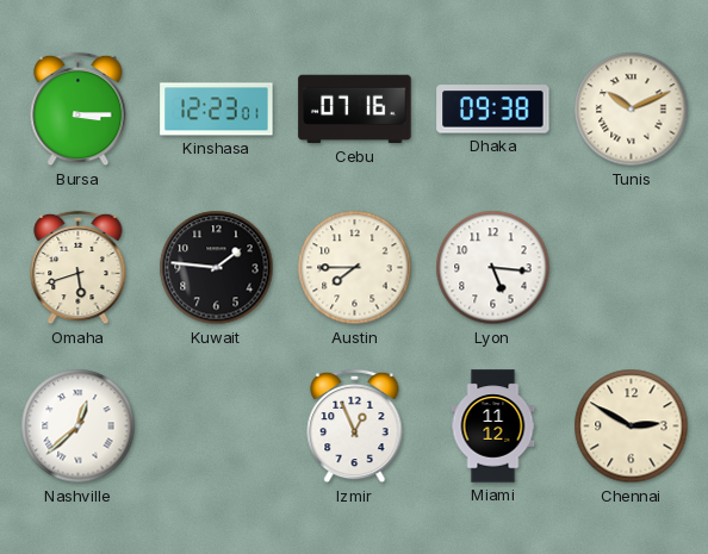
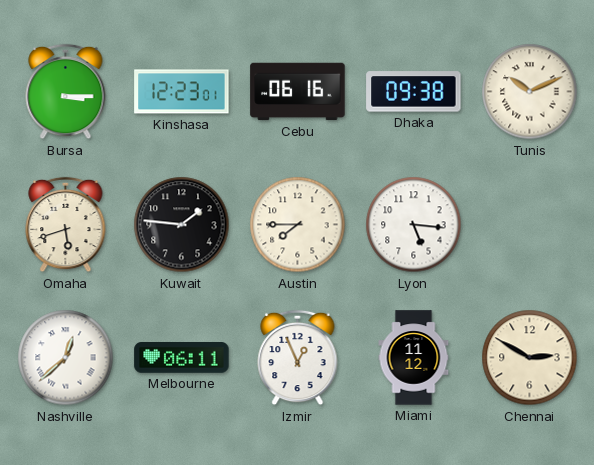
Cebu: 07:16 -> 06:16 (298, 92)
Melbourne: none -> 06:11 (182, 358)
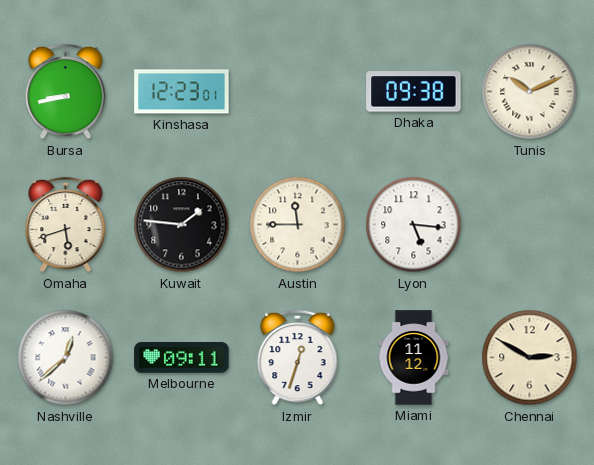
Bursa: 3:15 -> 8:43 (66, 92)
Cebu: 06:16 -> none (298, 92)
Austin: 7:45 -> 11:45 (298, 225)
Melbourne: 06:11 -> 09:11 (182, 358)
Izmir: 12:56 -> 12:33 (298, 358)
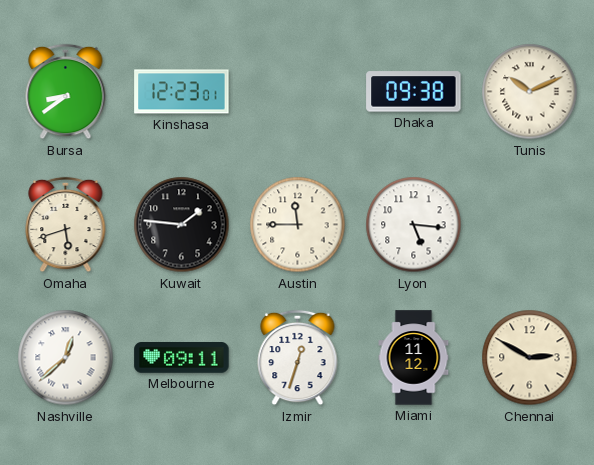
Bursa: 8:43 -> 8:39 (66, 92)
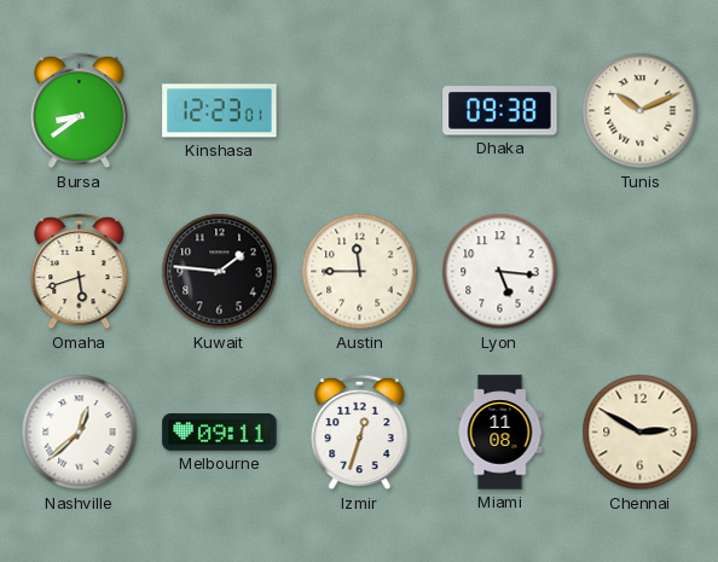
Miami: 11:12 -> 11:08 (500, 433)
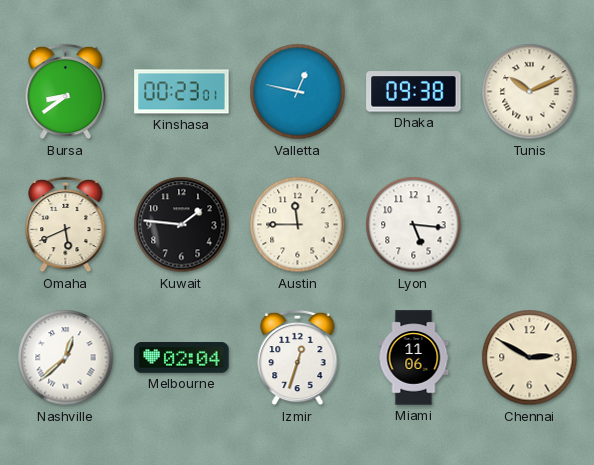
Kinshasa: 12:23 -> 00:23 (182, 92)
Valletta: none -> 12:47 (298, 92)
Omaha: 5:42 -> 5:41 (66, 225)
Melbourne: 09:11 -> 02:04 (182, 358)
Miami: 11:08 -> 11:06 (414, 358)
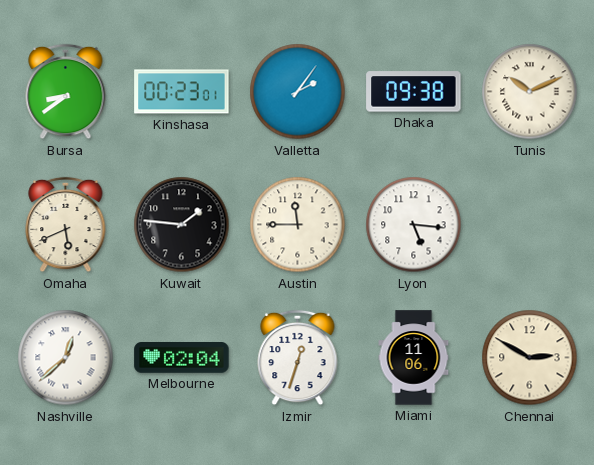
Valletta: 12:47 -> 2:06 (298, 92)
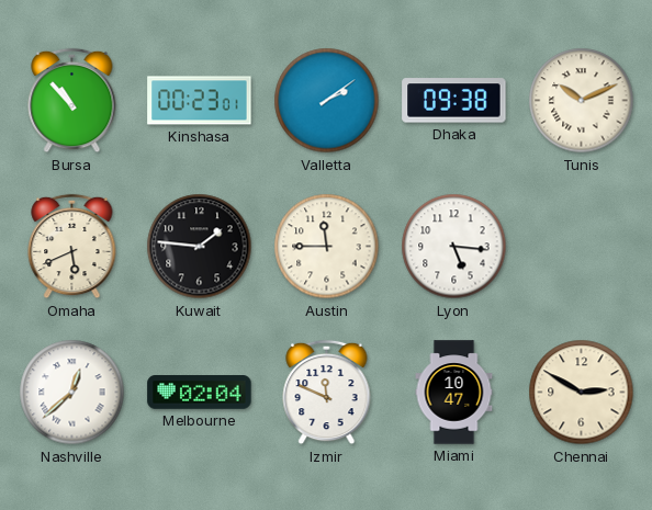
Bursa: 8:39 -> 10:53 (72, 101)
Valletta: 2:06 -> 2:09 (327, 101)
Izmir: 12:33 -> 11:49 (327, 393)
Miami: 11:06 -> 10:47 (454, 393)
